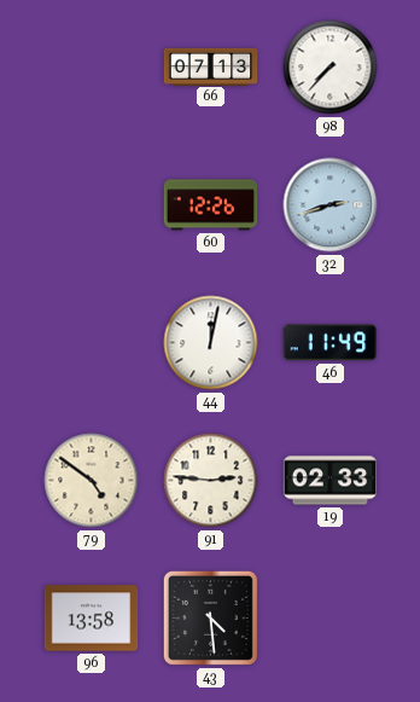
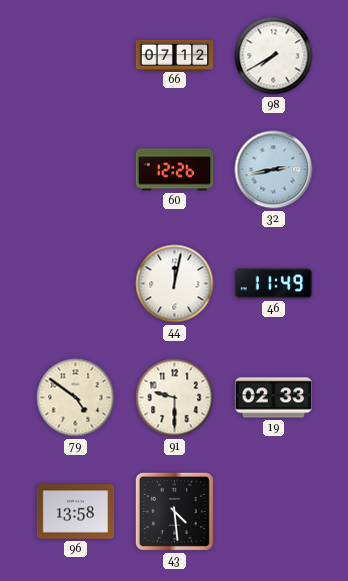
66: 07:13 -> 07:12 (175, 55)
98: 7:37 -> 7:40 (274, 56)
32: 2:42 -> 2:43 (274, 170)
91: 2:46 -> 9:30 (175, 398)
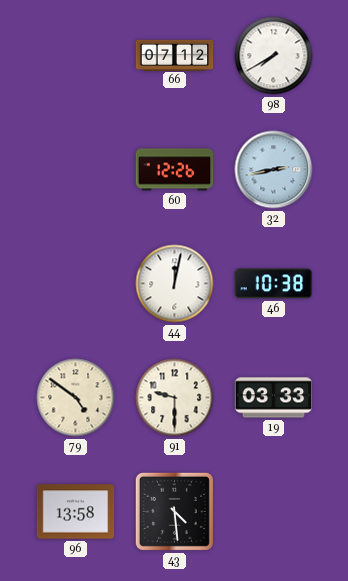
46: 11:49 -> 10:38 (274, 284)
19: 02:33 -> 03:33 (274, 398)
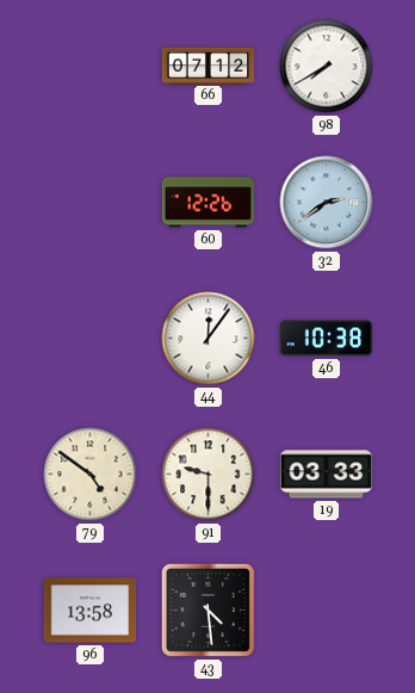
32: 2:43 -> 2:39 (327, 203)
44: 12:02 -> 12:06 (209, 339)
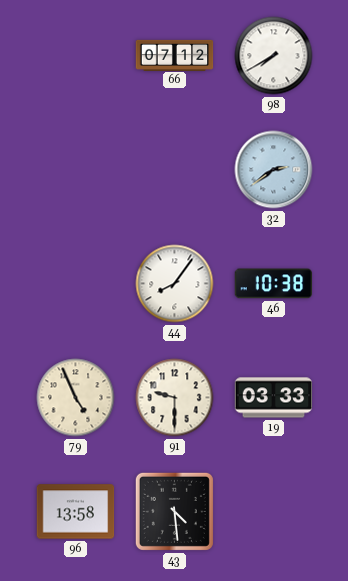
60: 12:26 -> none (209, 203)
44: 12:06 -> 8:06 (175, 284)
79: 4:51 -> 4:56 (76, 398)
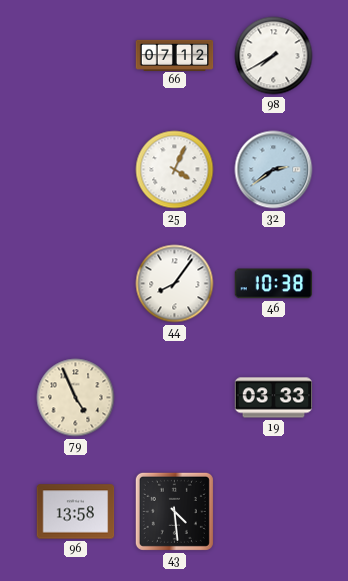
25: none -> 4:04 (175, 170)
91: 9:30 -> none (175, 398)
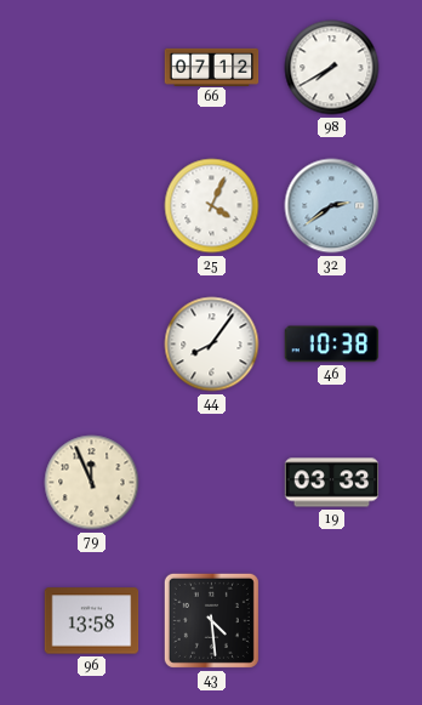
79: 4:56 -> 11:56 (92, 483)
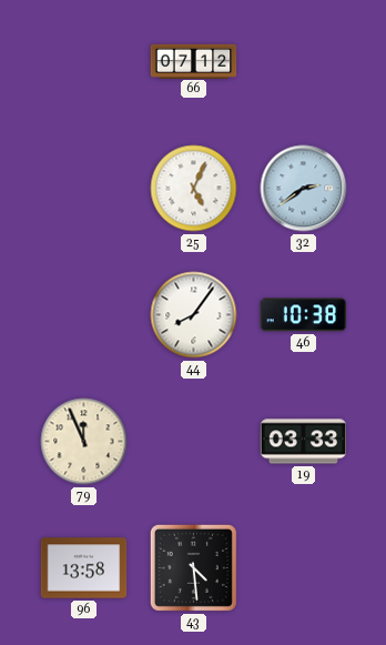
98: 7:40 -> none (332, 68)
25: 4:04 -> 5:04 (194, 189)
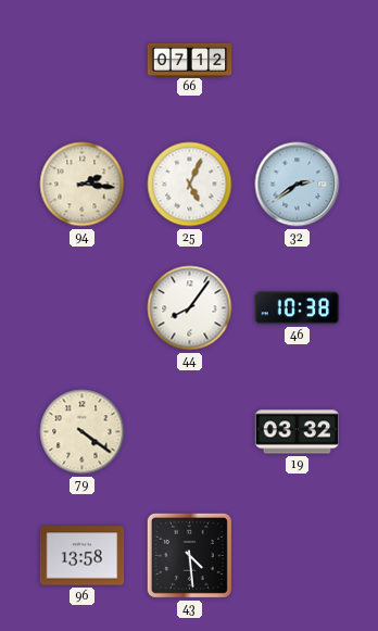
94: none -> 2:16 (83, 185)
79: 11:56 -> 4:21 (83, 432)
19: 03:33 -> 03:32 (298, 432)
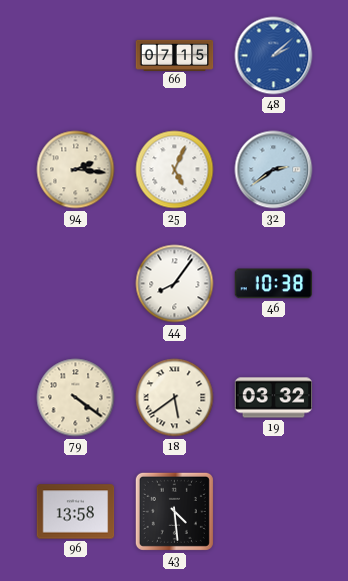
66: 07:12 -> 07:15 (175, 55)
48: none -> 2:08 (274, 56)
18: none -> 5:39 (175, 398)
